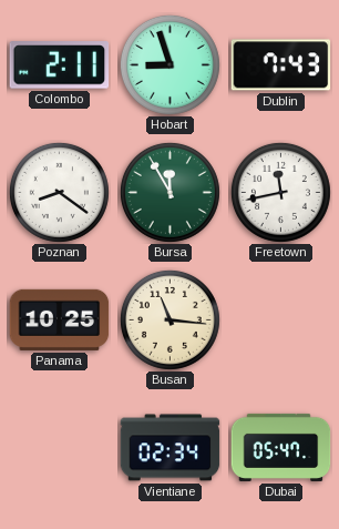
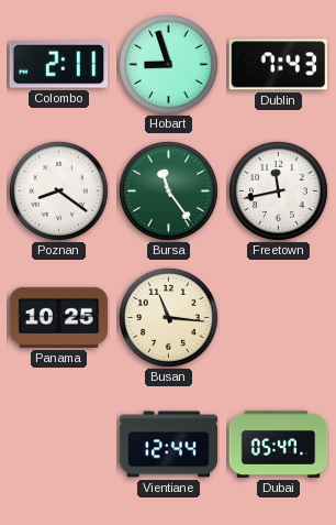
Bursa: 11:55 -> 11:24 (168, 190)
Vientiane: 02:34 -> 12:44 (169, 445)
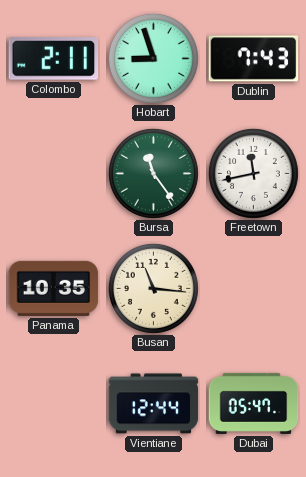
Poznan: 8:21 -> none (58, 190)
Panama: 10:25 -> 10:35 (54, 288)
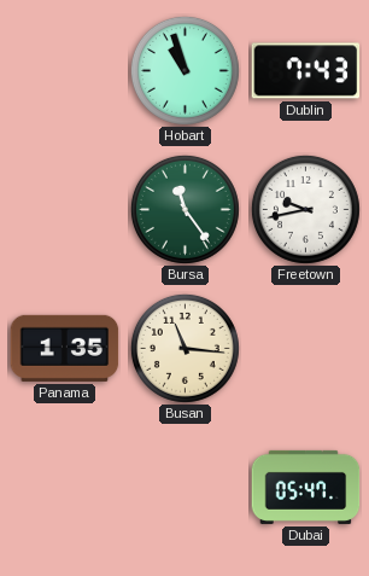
Colombo: 2:11 -> none (54, 59)
Hobart: 8:57 -> 10:57 (184, 70)
Freetown: 11:43 -> 9:43 (305, 209)
Panama: 10:35 -> 1:35 (65, 348)
Vientiane: 12:44 -> none (154, 404)
